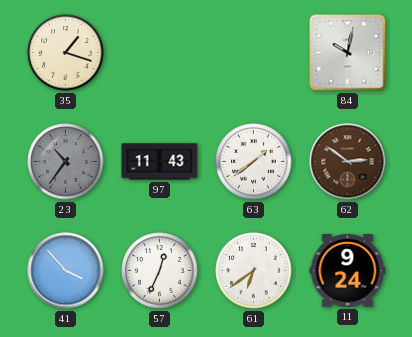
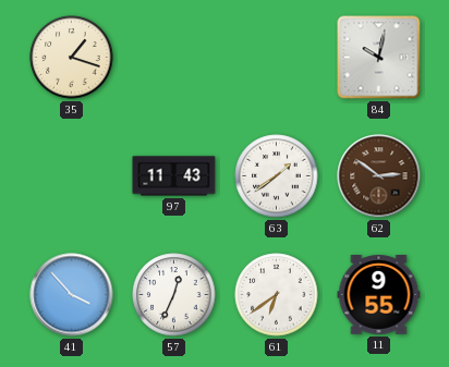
23: 10:36 -> none (66, 162)
11: 9:24 -> 9:55 (379, 295)
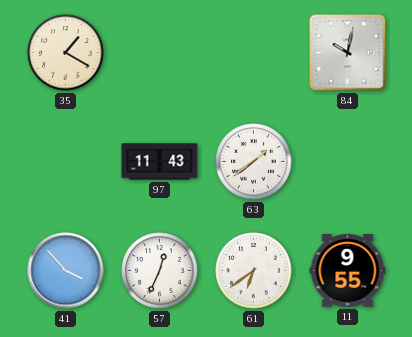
35: 1:18 -> 1:20 (66, 53)
62: 2:51 -> none (379, 176)
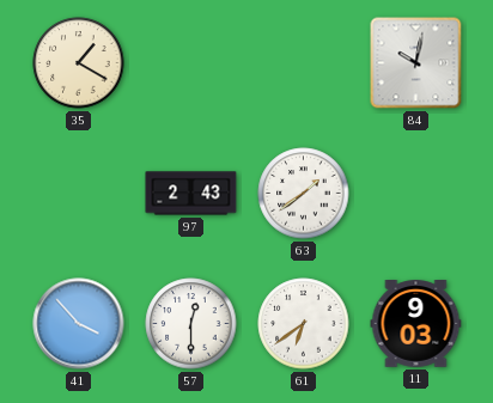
97: 11:43 -> 2:43 (191, 194)
57: 12:34 -> 12:30 (191, 324)
11: 9:55 -> 9:03 (416, 324)
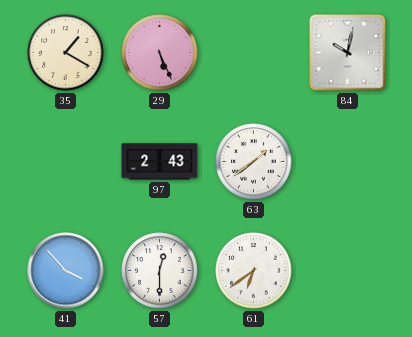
29: none -> 5:26 (160, 53)
11: 9:03 -> none (416, 324)
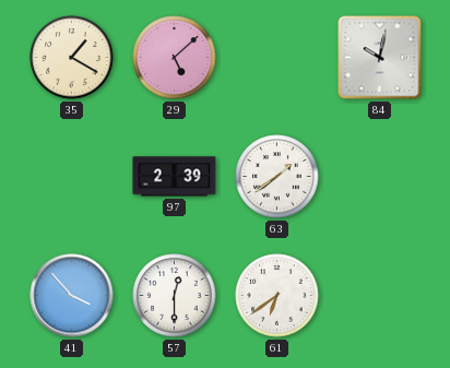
29: 5:26 -> 5:08 (175, 58)
97: 2:43 -> 2:39 (175, 177)
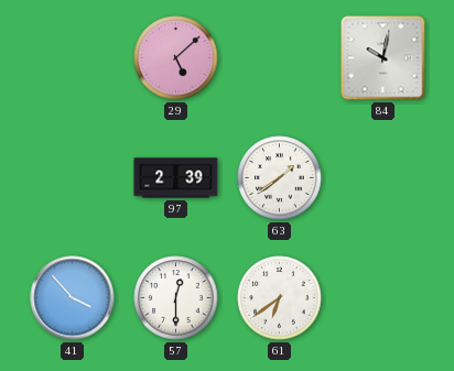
35: 1:20 -> none (72, 58)
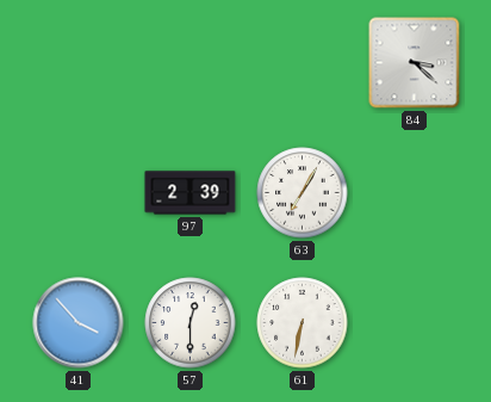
29: 5:08 -> none (176, 58)
84: 10:02 -> 3:22 (415, 63)
63: 1:39 -> 7:05 (303, 193)
61: 6:39 -> 6:32 (303, 323)
